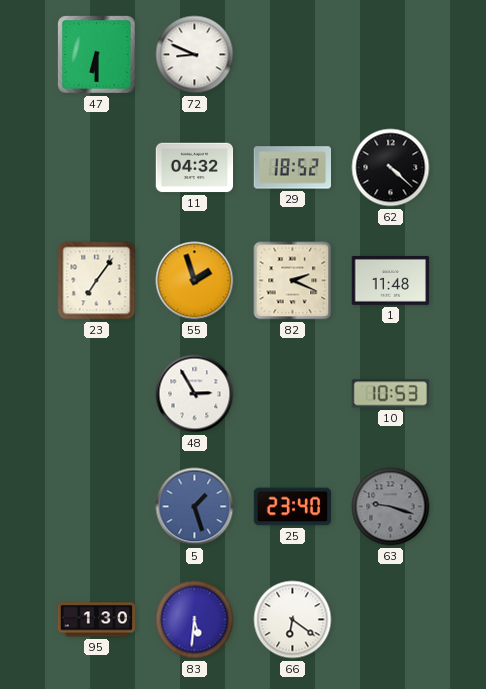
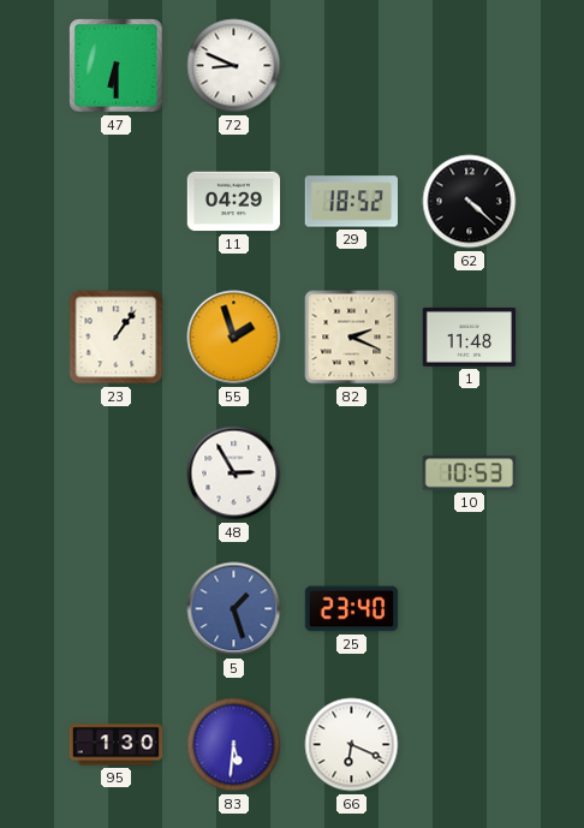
11: 04:32 -> 04:29 (234, 202)
23: 7:06 -> 1:06 (117, 338)
63: 9:18 -> none (391, 507)
66: 6:21 -> 6:19 (352, 745)
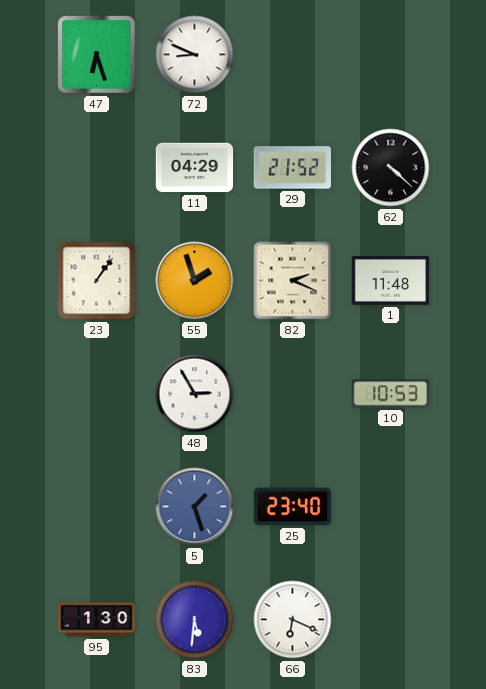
47: 6:30 -> 6:27 (97, 55)
29: 18:52 -> 21:52 (292, 168)
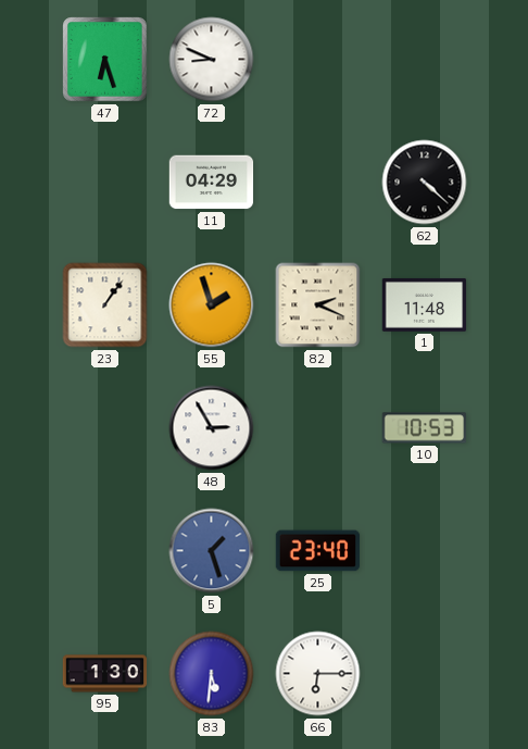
29: 21:52 -> none (292, 168)
66: 6:19 -> 6:15 (318, 674)
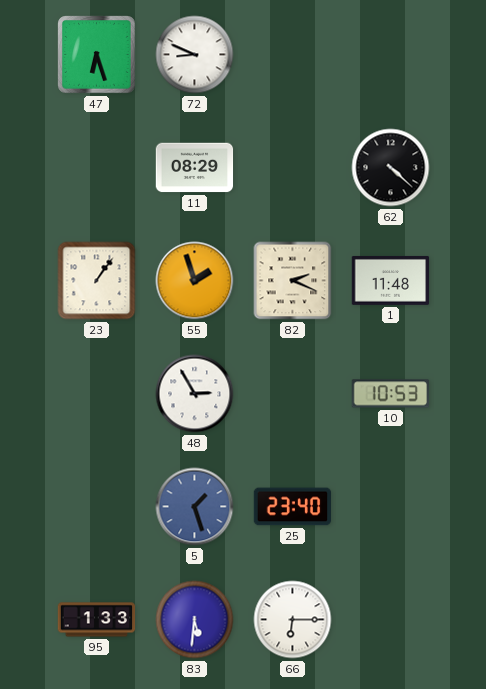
11: 04:29 -> 08:29 (195, 168)
95: 1:30 -> 1:33 (97, 620)
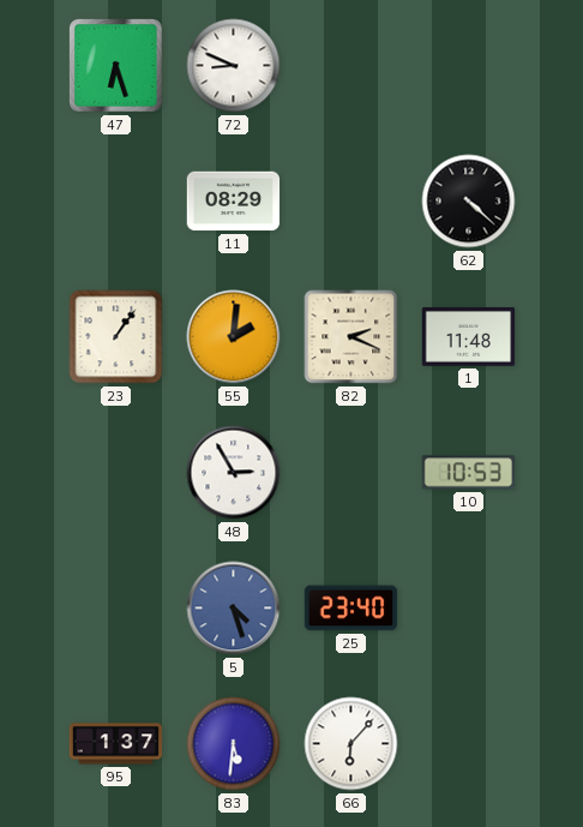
55: 1:57 -> 2:01 (234, 337)
5: 1:27 -> 4:27 (234, 609)
95: 1:33 -> 1:37 (116, 744)
66: 6:15 -> 6:07 (351, 744)
